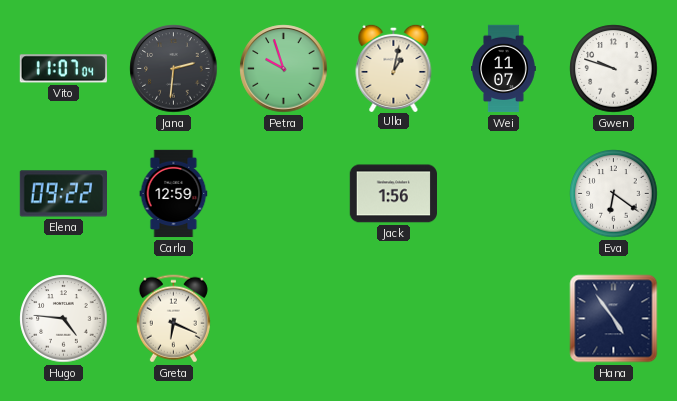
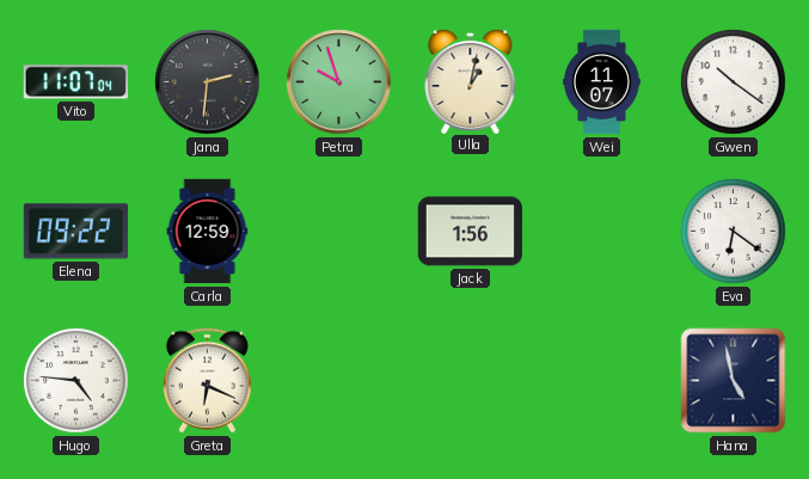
Gwen: 9:48 -> 10:21 (734, 82)
Hana: 4:54 -> 4:58 (734, 381)
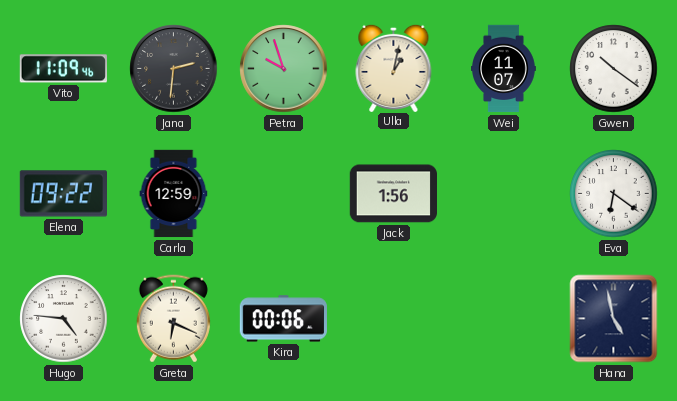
Vito: 11:07 -> 11:09 (63, 69)
Kira: none -> 00:06 (283, 319)
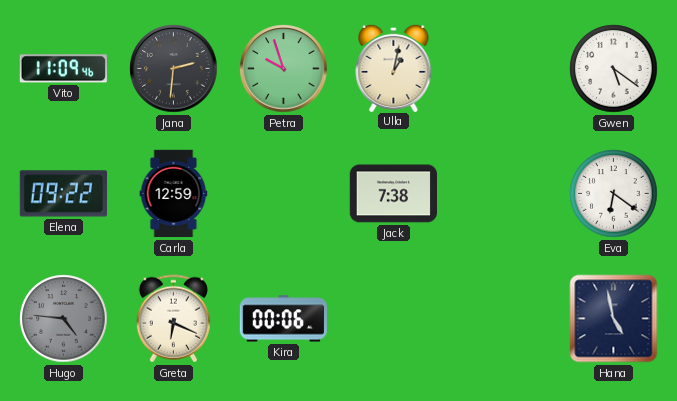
Wei: 11:07 -> none (504, 69)
Gwen: 10:21 -> 5:21 (614, 69)
Jack: 1:56 -> 7:38 (393, 194)
Hugo dial: white -> grey (64, 319)
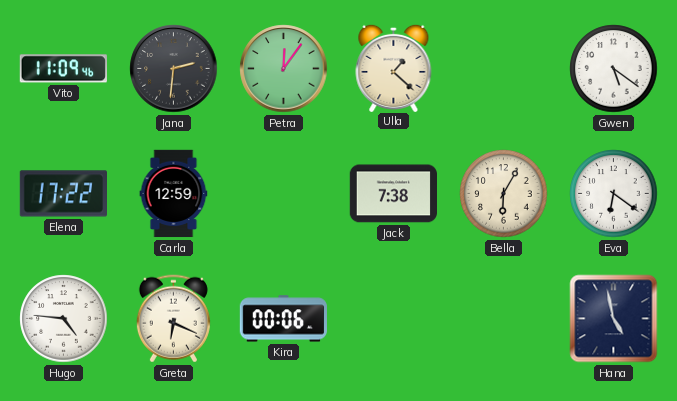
Petra: 9:57 -> 12:06 (284, 69)
Ulla: 1:02 -> 1:22 (394, 67)
Elena: 09:22 -> 17:22 (63, 194)
Bella: none -> 6:05 (504, 194)
Hugo dial: grey -> white (64, 319)
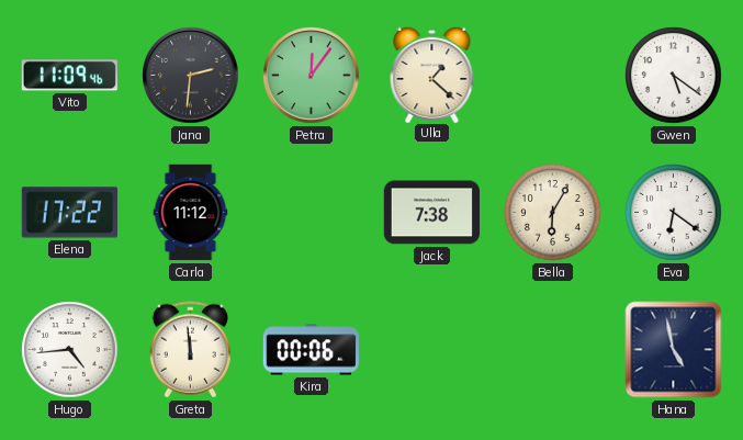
Carla: 12:59 -> 11:12 (191, 213)
Hugo: 4:46 -> 4:44 (70, 350)
Greta: 6:19 -> 11:59 (190, 350)
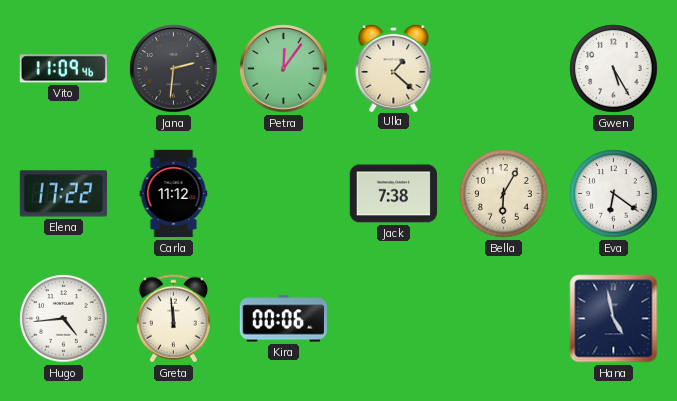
Gwen: 5:21 -> 5:25 (614, 69)
